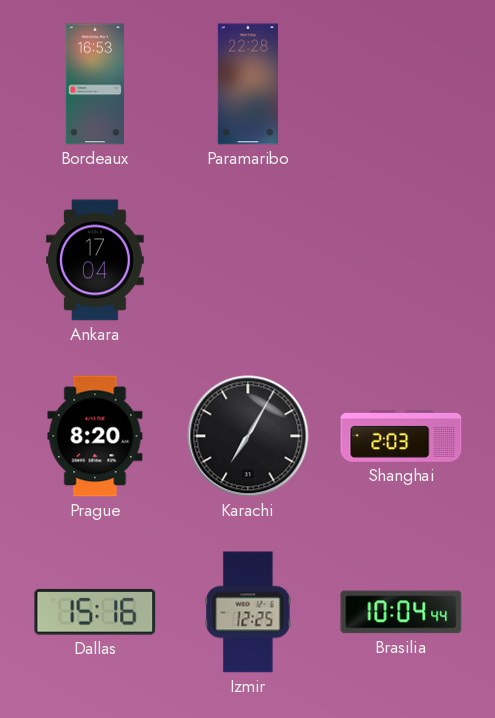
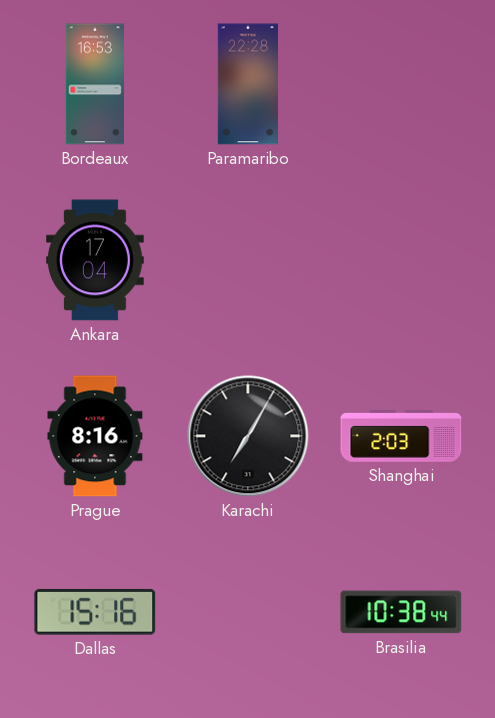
Prague: 8:20 -> 8:16 (95, 436)
Izmir: 12:25 -> none (248, 612)
Brasilia: 10:04 -> 10:38 (401, 612)
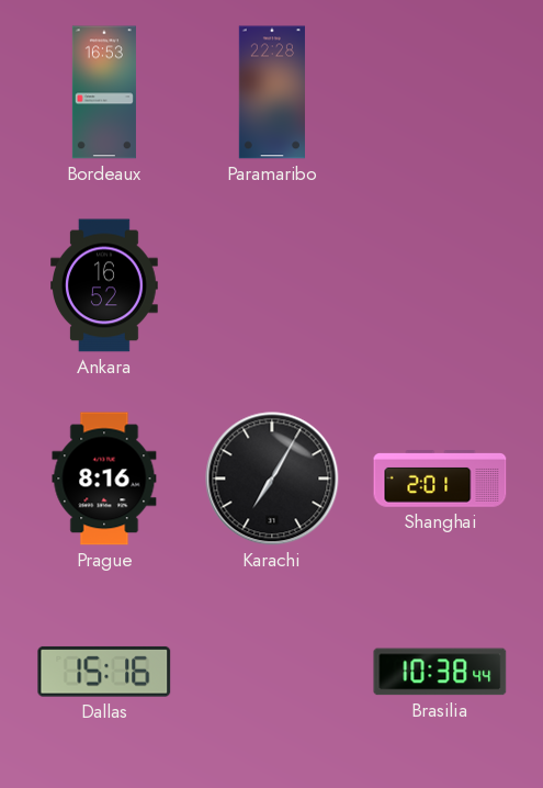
Ankara: 17:04 -> 16:52 (105, 285)
Shanghai: 2:03 -> 2:01 (440, 479)
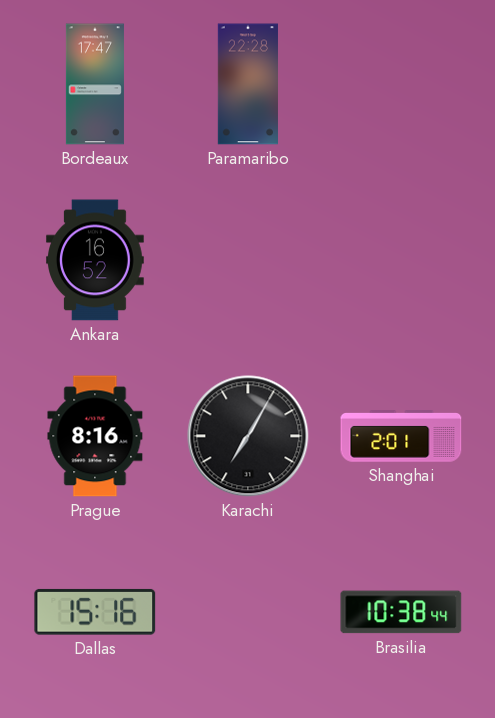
Bordeaux: 16:53 -> 17:47 (95, 84)
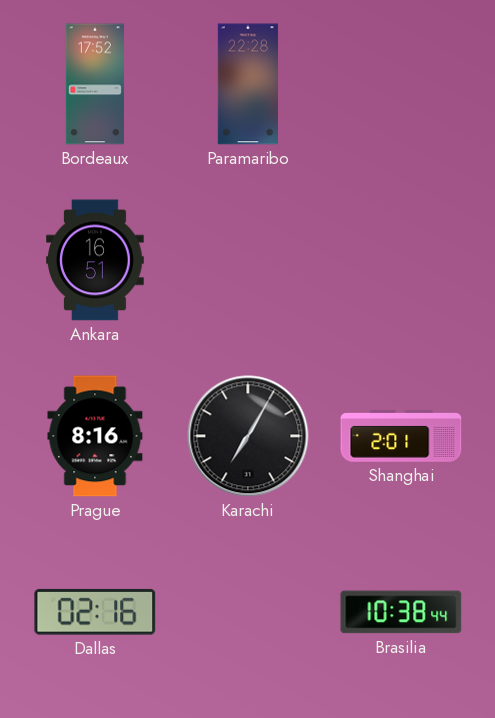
Bordeaux: 17:47 -> 17:52 (95, 84)
Ankara: 16:52 -> 16:51 (96, 260)
Dallas: 15:16 -> 02:16 (95, 612)
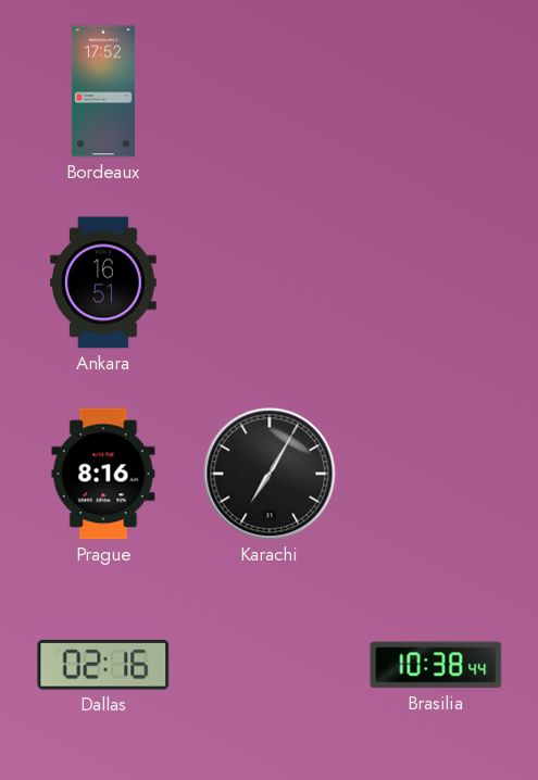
Paramaribo: 22:28 -> none (248, 84)
Shanghai: 2:01 -> none (401, 436)
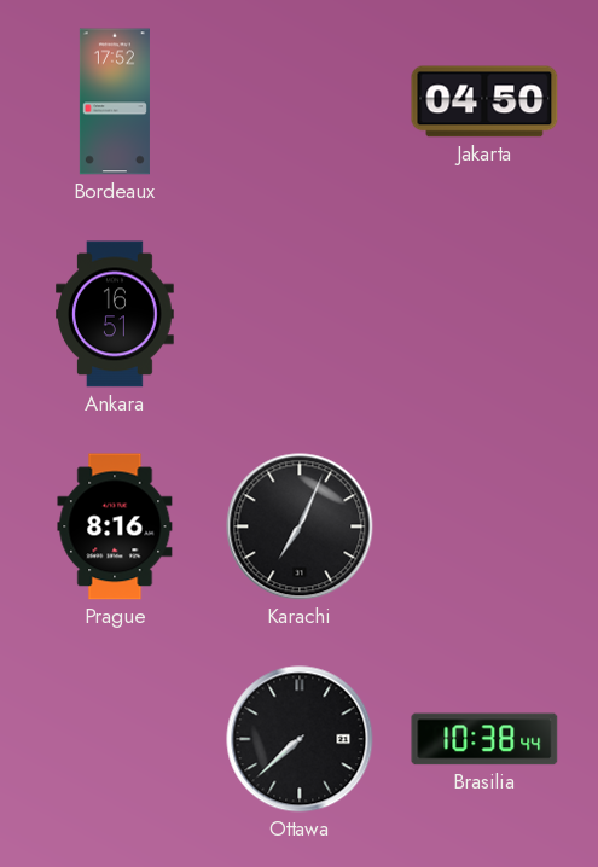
Jakarta: none -> 04:50 (484, 101)
Karachi: 7:05 -> 7:04 (300, 526)
Dallas: 02:16 -> none (103, 665)
Ottawa: none -> 7:38 (300, 739)
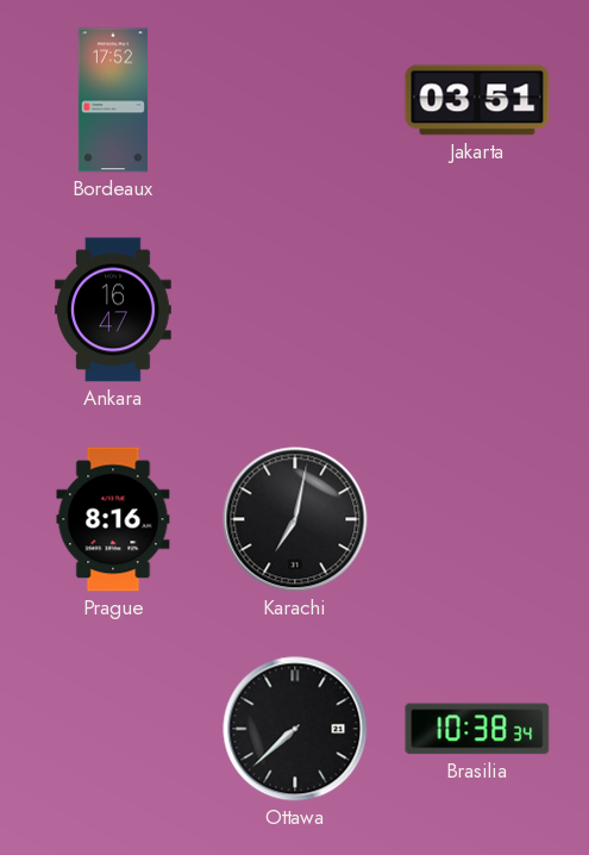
Jakarta: 04:50 -> 03:51 (477, 100)
Ankara: 16:51 -> 16:47 (114, 310)
Karachi: 7:04 -> 7:02 (295, 519)
Brasilia: 10:38:44 -> 10:38:34 (477, 729)
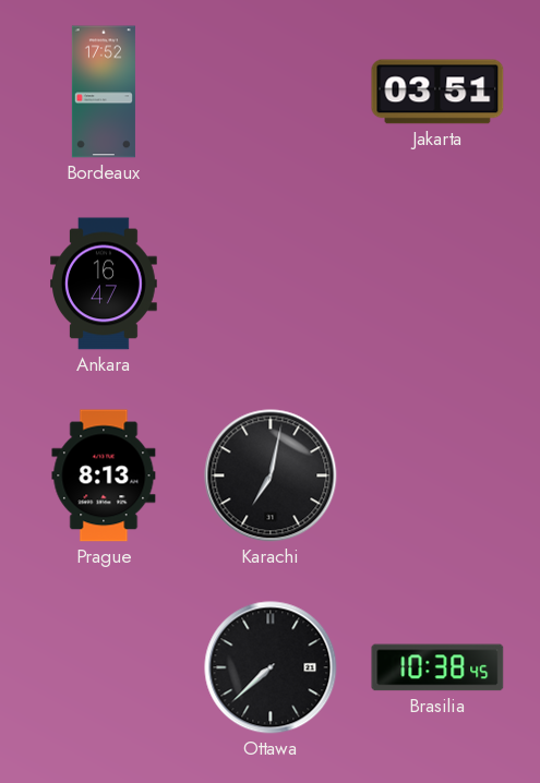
Prague: 8:16 -> 8:13 (104, 475)
Brasilia: 10:38:34 -> 10:38:45 (437, 667)
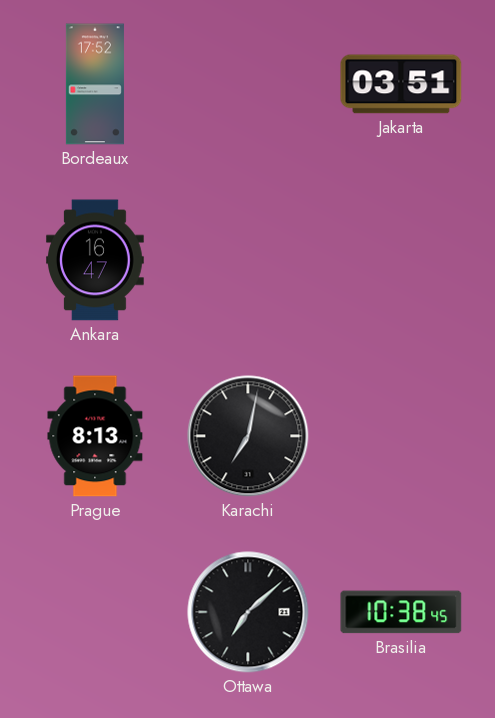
Ottawa: 7:38 -> 7:08 (248, 612)
